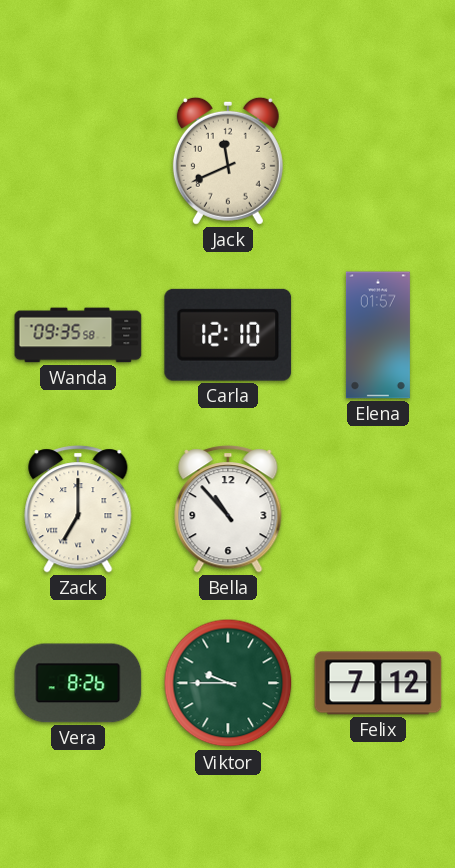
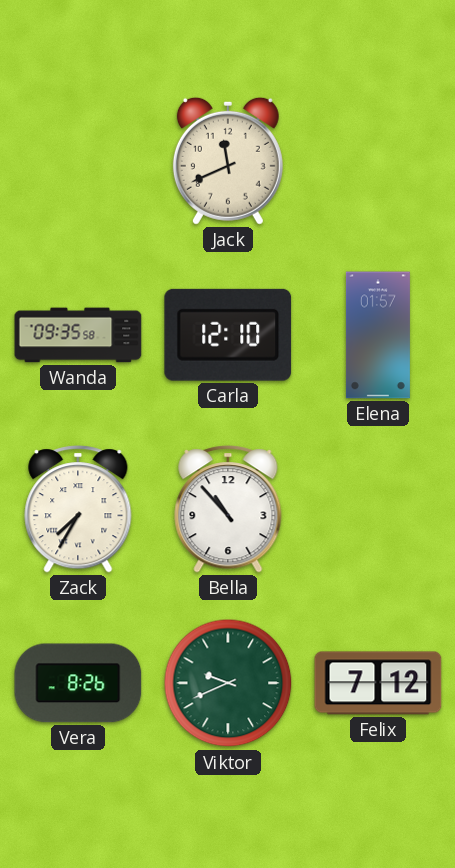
Zack: 7:00 -> 7:35 (78, 509)
Viktor: 9:45 -> 9:41 (228, 683)
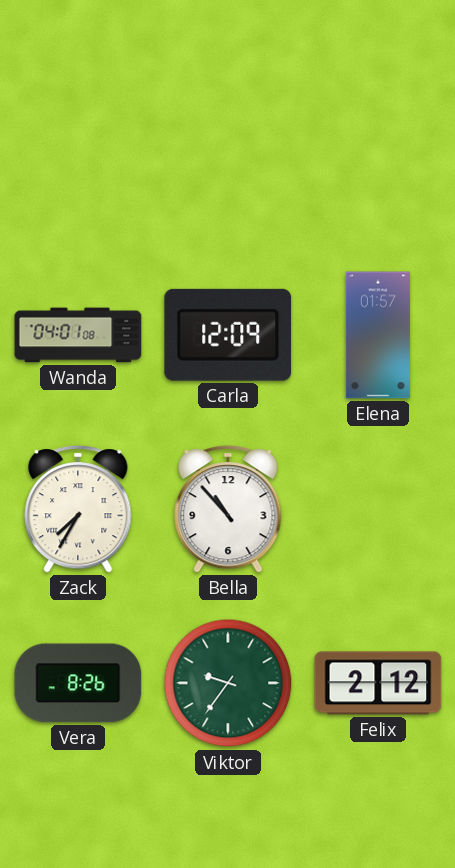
Jack: 11:41 -> none (228, 161)
Wanda: 09:35 -> 04:01 (78, 335)
Carla: 12:10 -> 12:09 (228, 335)
Viktor: 9:41 -> 9:36 (228, 683)
Felix: 7:12 -> 2:12 (378, 683)
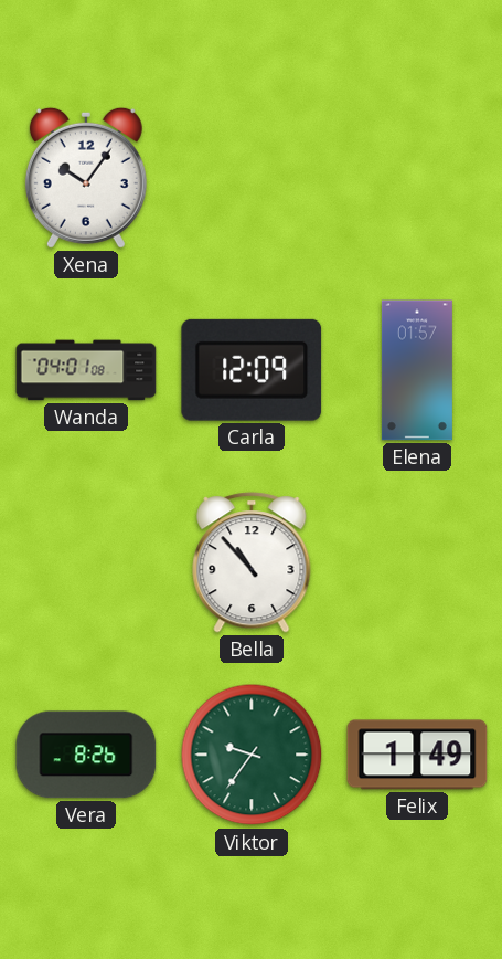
Xena: none -> 10:06 (86, 178)
Zack: 7:35 -> none (78, 509)
Felix: 2:12 -> 1:49 (417, 755)
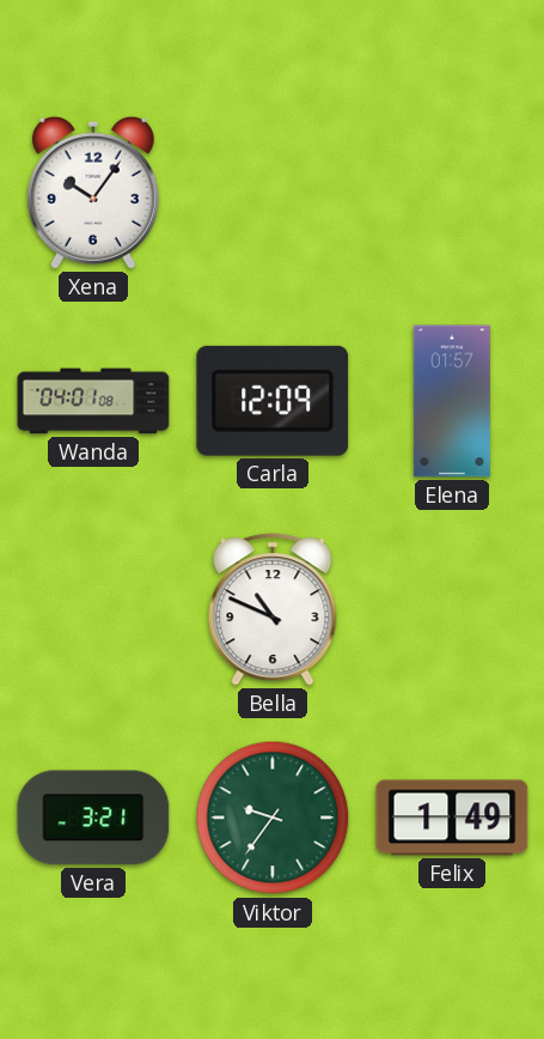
Bella: 10:53 -> 10:49 (273, 609)
Vera: 8:26 -> 3:21 (93, 818)
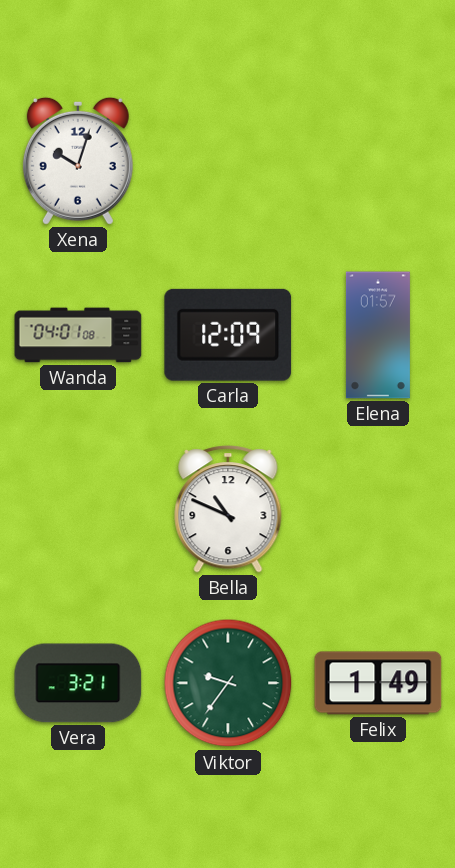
Xena: 10:06 -> 10:03 (78, 161)
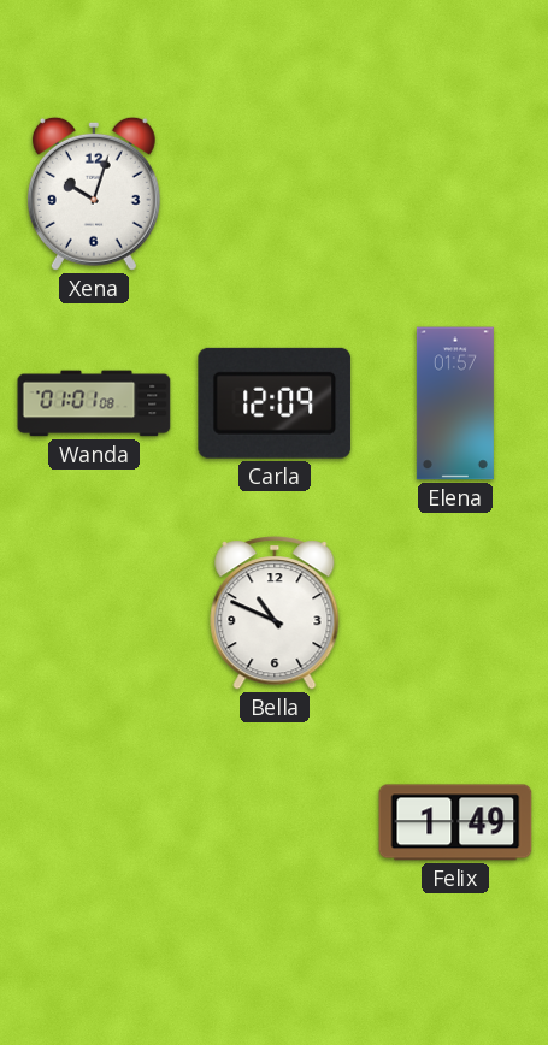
Wanda: 04:01 -> 01:01 (94, 403)
Vera: 3:21 -> none (78, 683)
Viktor: 9:36 -> none (228, 683)
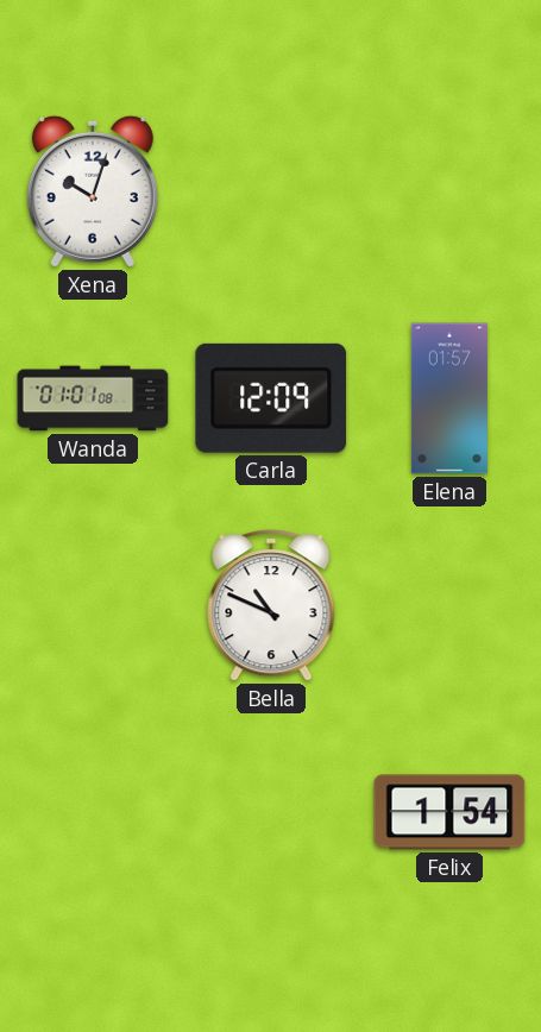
Felix: 1:49 -> 1:54 (449, 812)
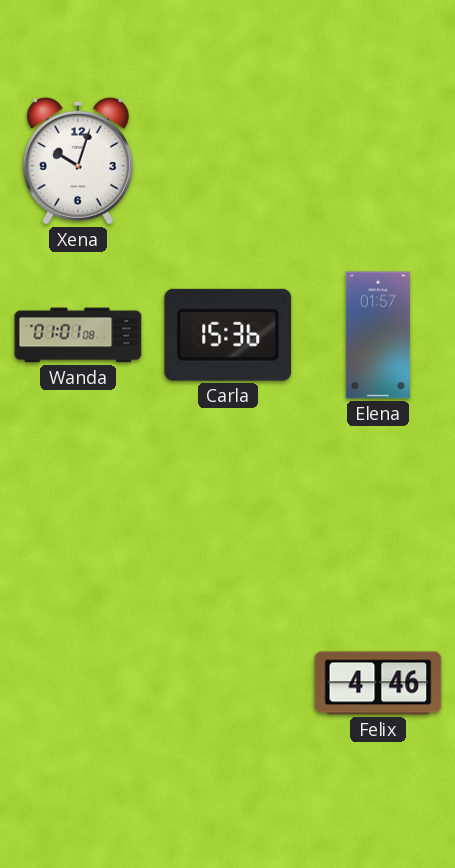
Carla: 12:09 -> 15:36 (228, 335)
Bella: 10:49 -> none (271, 605)
Felix: 1:54 -> 4:46 (378, 683)
